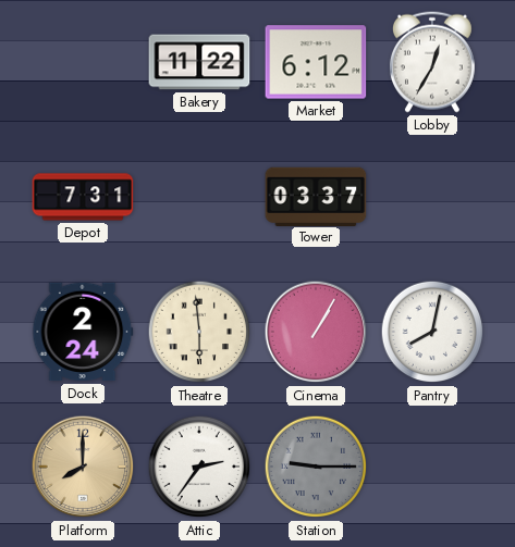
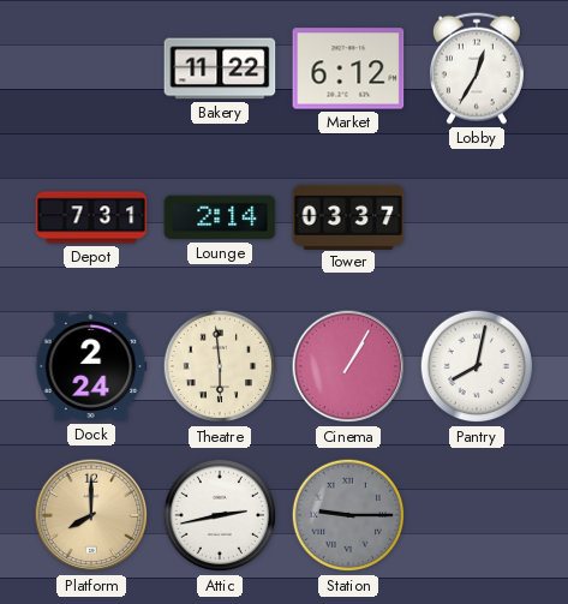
Lounge: none -> 2:14 (220, 217)
Attic: 2:36 -> 2:43 (220, 515)
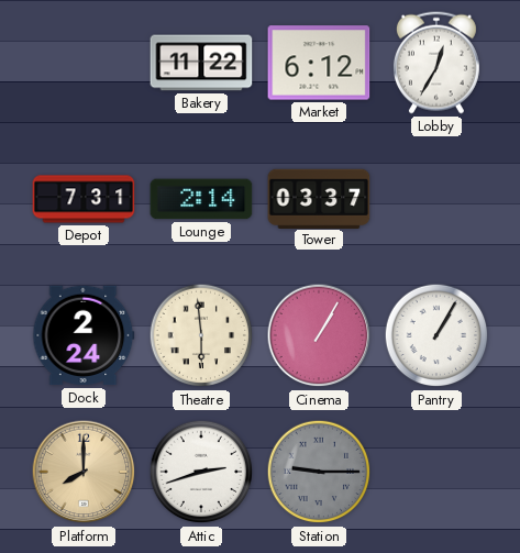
Pantry: 8:02 -> 1:05 (436, 335)
Attic: 2:43 -> 2:42 (201, 472)
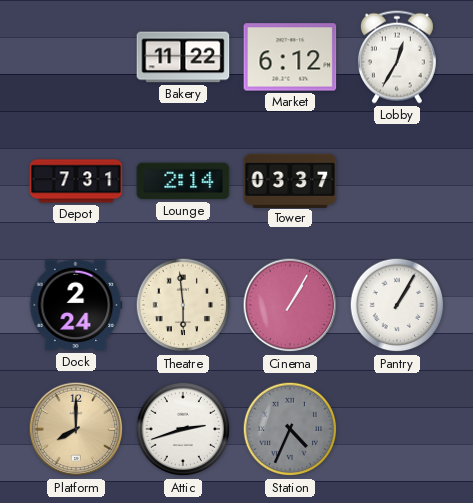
Station: 9:15 -> 4:34 (290, 429)
